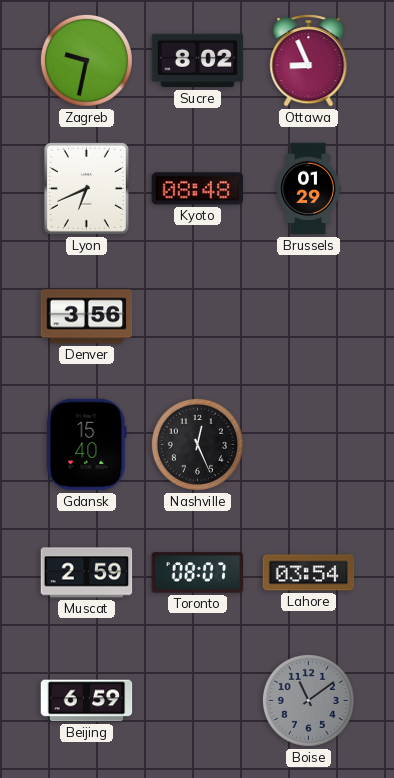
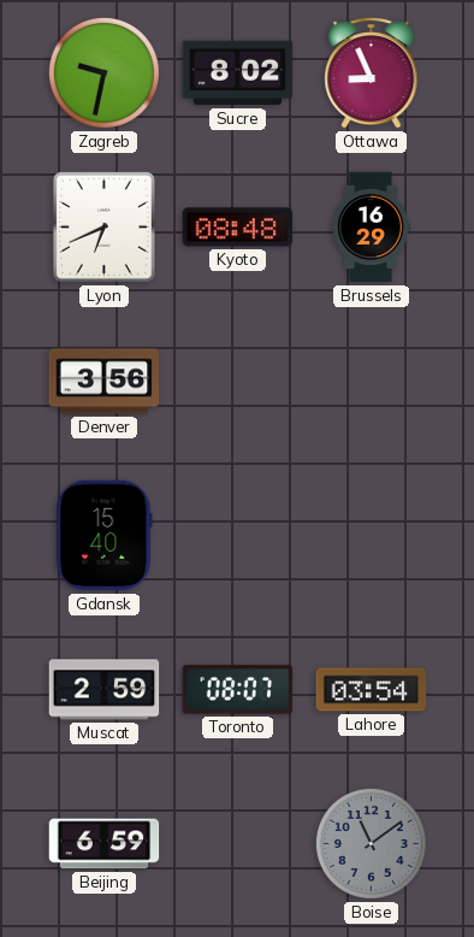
Brussels: 01:29 -> 16:29 (371, 228)
Nashville: 12:26 -> none (197, 444)
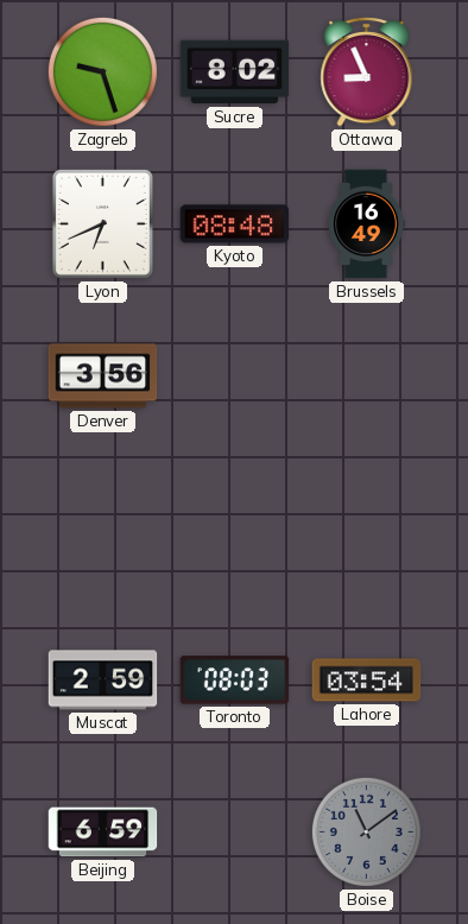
Zagreb: 9:32 -> 9:27 (102, 71)
Brussels: 16:29 -> 16:49 (366, 224)
Gdansk: 15:40 -> none (105, 536)
Toronto: 08:07 -> 08:03 (235, 681)
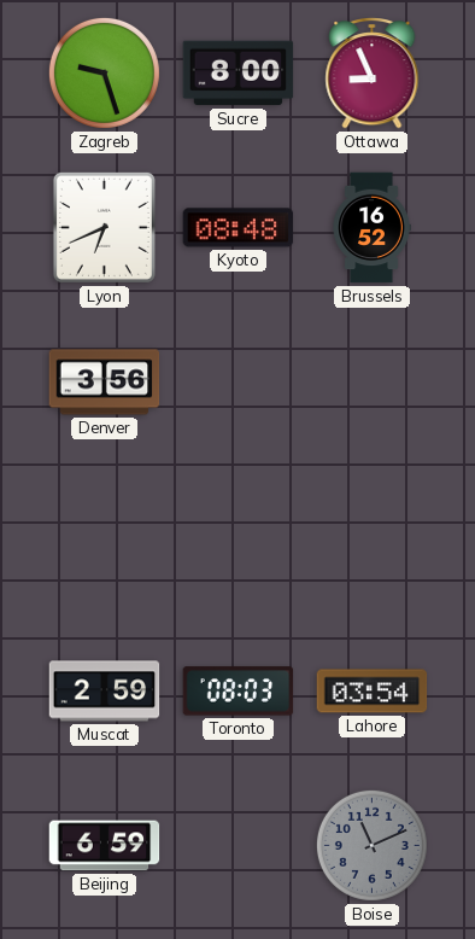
Sucre: 8:02 -> 8:00 (239, 74)
Brussels: 16:49 -> 16:52 (371, 228)
Boise: 11:09 -> 11:11 (371, 845)
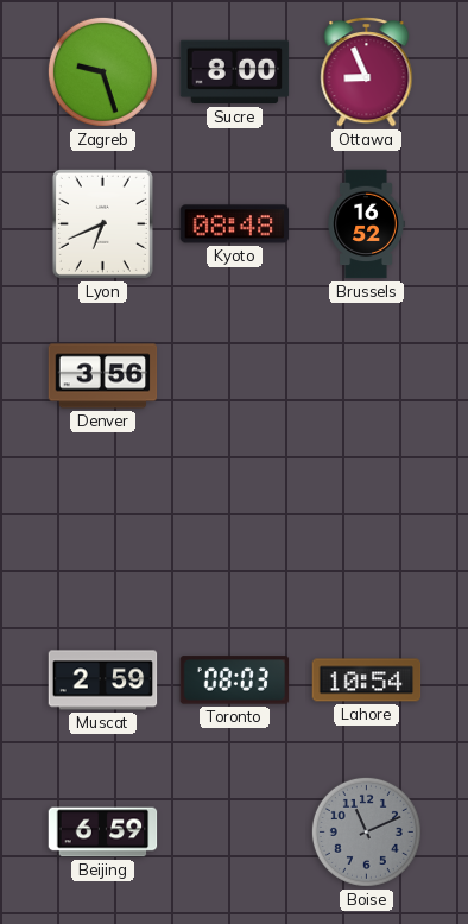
Lahore: 03:54 -> 10:54 (367, 681)
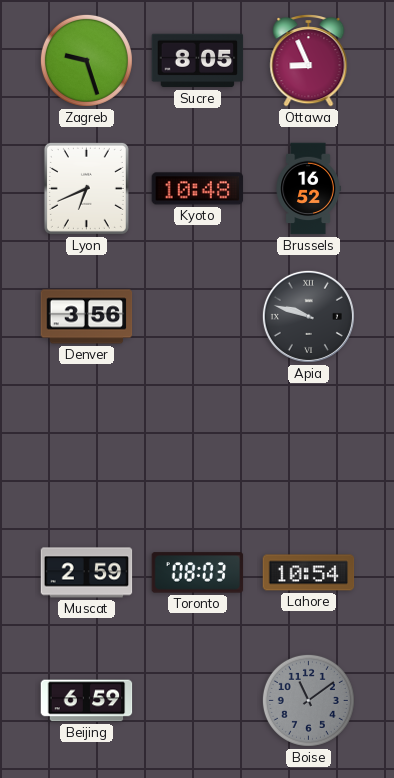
Sucre: 8:00 -> 8:05 (198, 61)
Kyoto: 08:48 -> 10:48 (198, 189)
Apia: none -> 9:48 (308, 316)
Boise: 11:11 -> 11:09 (308, 700)
